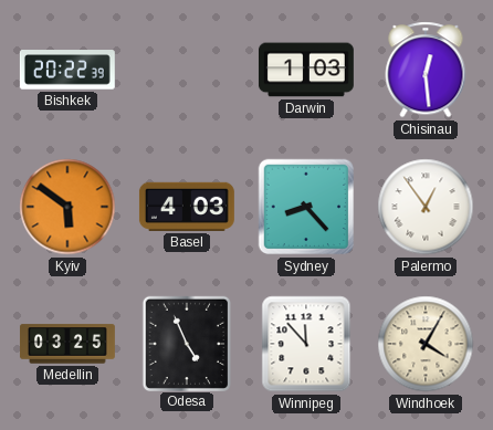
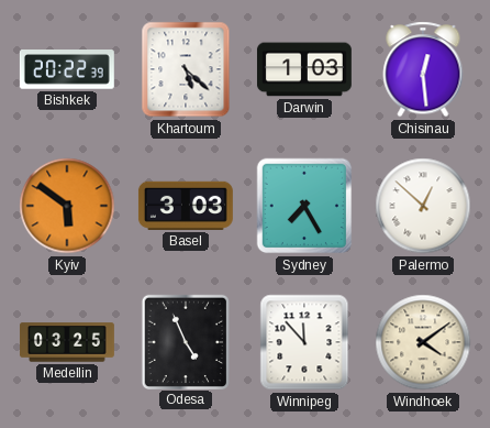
Khartoum: none -> 5:22 (186, 69)
Basel: 4:03 -> 3:03 (186, 206)
Sydney: 8:23 -> 7:25 (304, 206)
Palermo: 12:54 -> 12:52 (423, 206)
Windhoek: 4:05 -> 4:09 (423, 342)
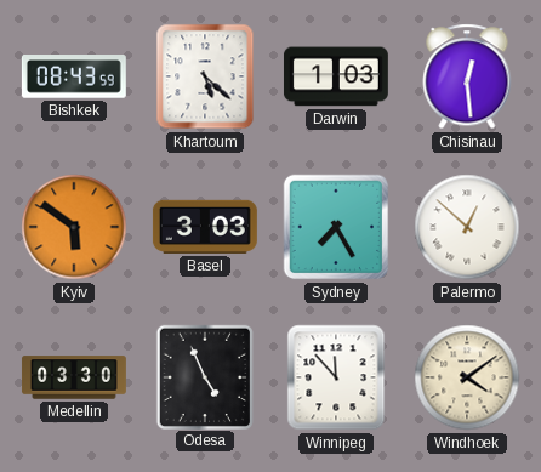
Bishkek: 20:22 -> 08:43 (74, 76)
Medellin: 03:25 -> 03:30 (74, 377)
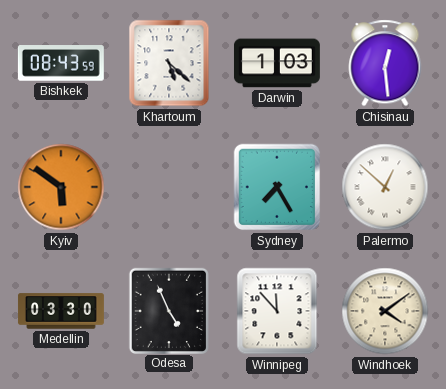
Basel: 3:03 -> none (205, 227)
